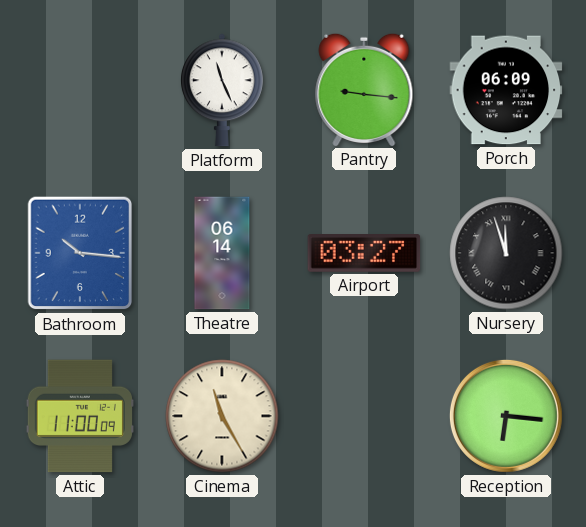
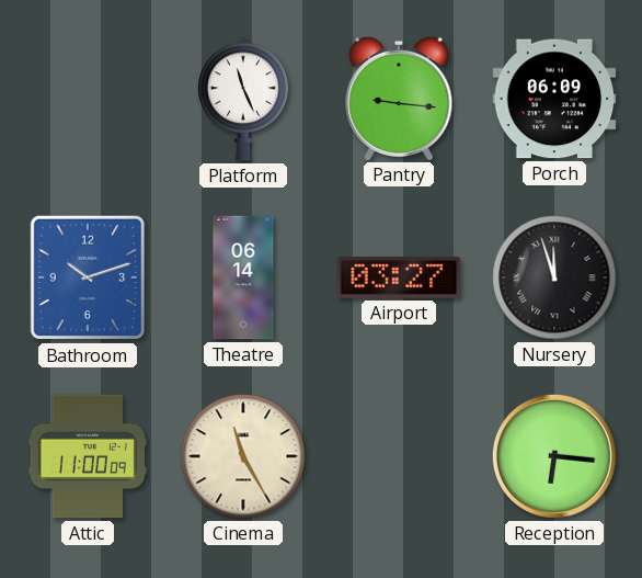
Bathroom: 10:16 -> 10:12 (88, 277)
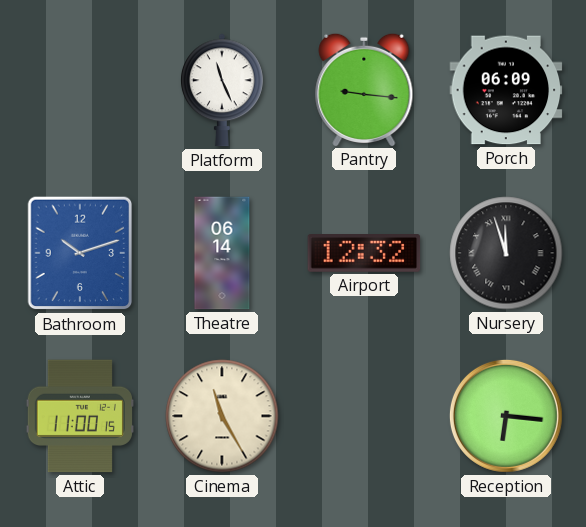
Airport: 03:27 -> 12:32 (364, 254)
Attic: 11:00:09 -> 11:00:15 (80, 416)
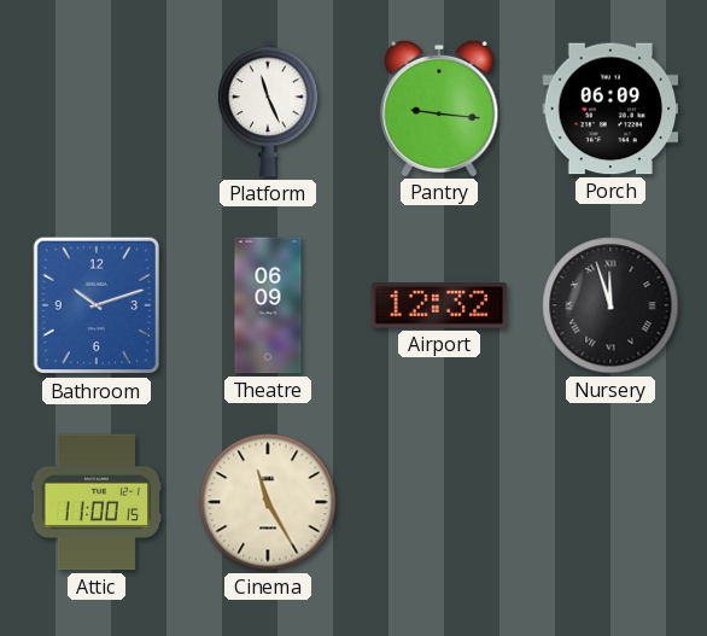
Theatre: 06:14 -> 06:09 (268, 305)
Reception: 6:16 -> none (506, 416)
